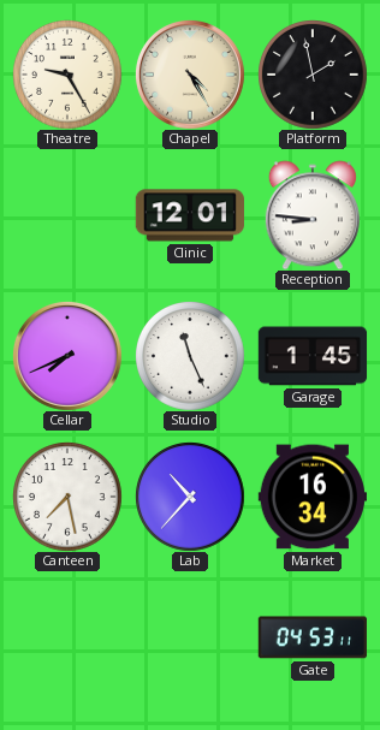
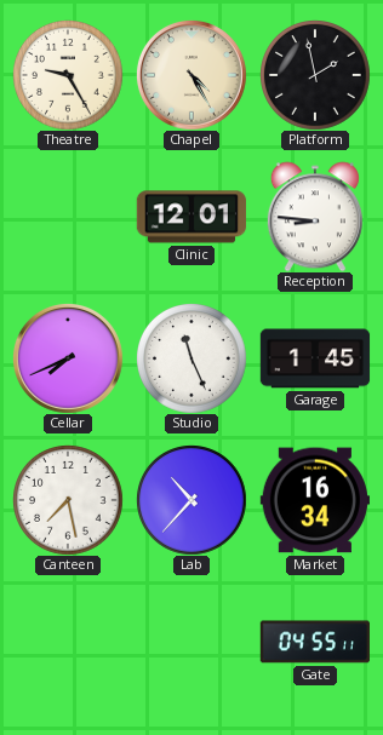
Gate: 04:53 -> 04:55 (315, 642)
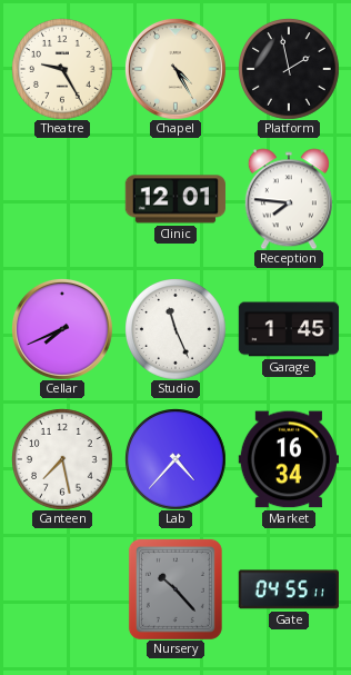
Reception: 8:46 -> 7:46 (289, 199)
Lab: 10:37 -> 4:37 (175, 459)
Nursery: none -> 10:23 (175, 589)
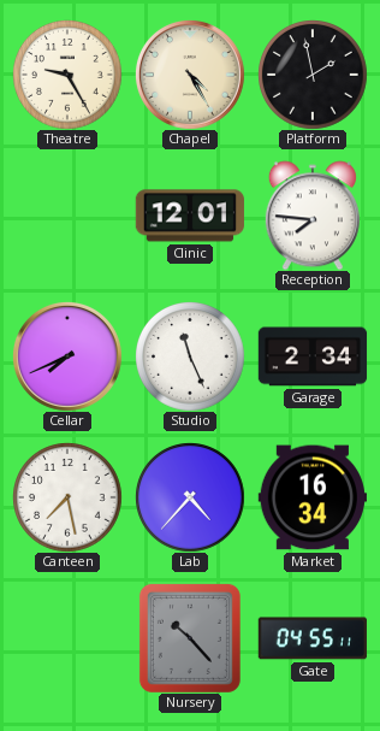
Garage: 1:45 -> 2:34 (313, 356)
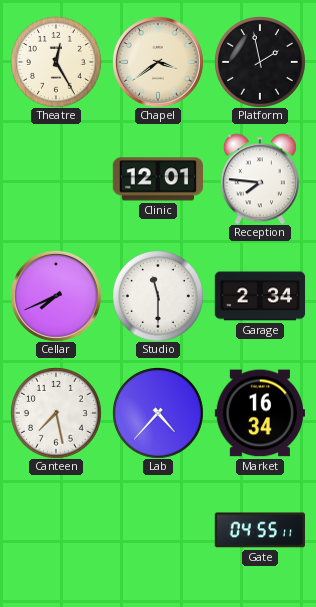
Theatre: 9:25 -> 12:25 (56, 62)
Chapel: 4:25 -> 3:39 (158, 62)
Studio: 11:26 -> 11:30 (158, 296)
Nursery: 10:23 -> none (190, 638)
